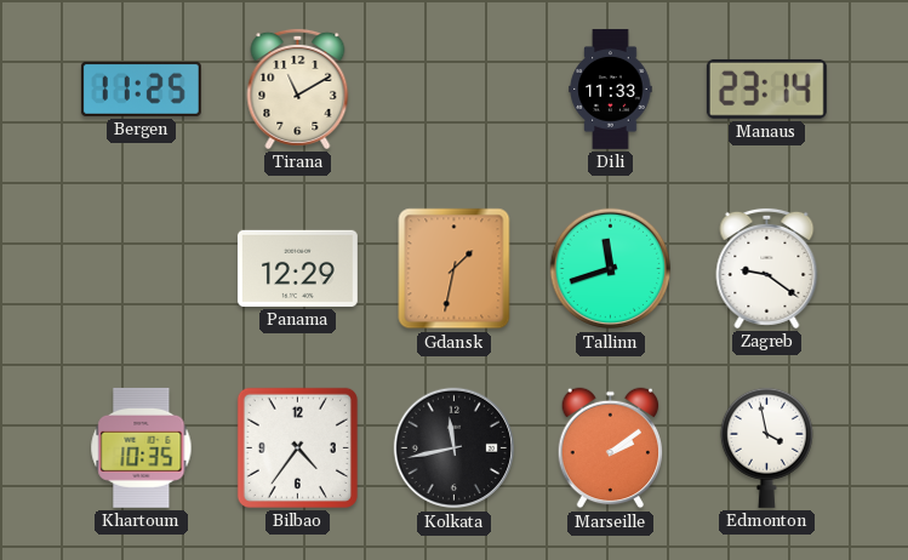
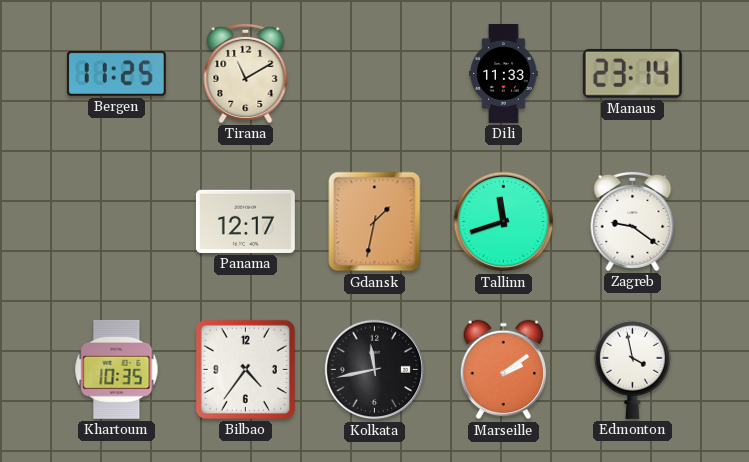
Panama: 12:29 -> 12:17 (245, 221)
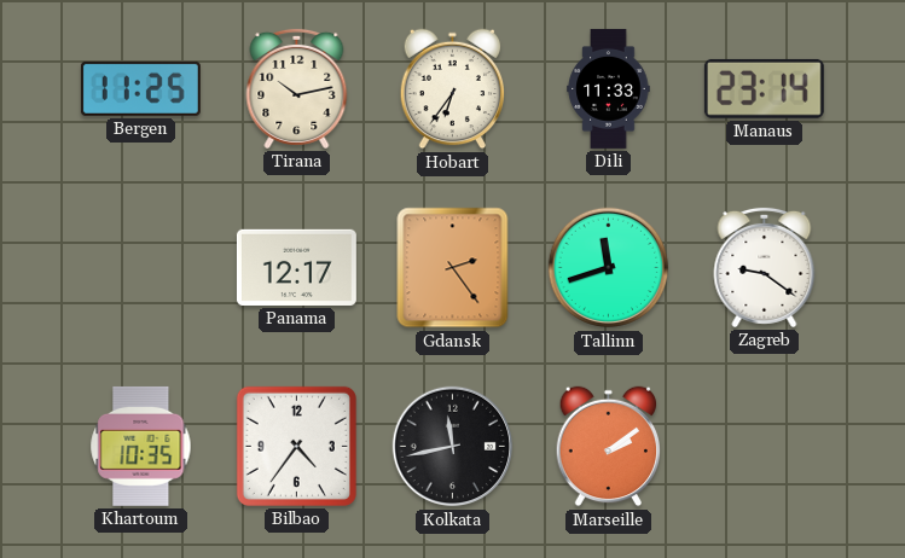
Tirana: 11:10 -> 10:13 (297, 88)
Hobart: none -> 6:36 (453, 89)
Gdansk: 1:32 -> 2:24 (453, 268)
Edmonton: 3:58 -> none (632, 369)
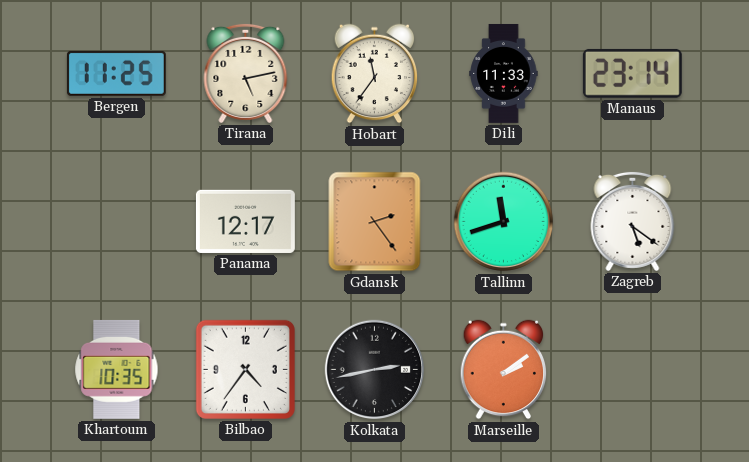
Tirana: 10:13 -> 5:13 (246, 73)
Hobart: 6:36 -> 11:36 (375, 74)
Zagreb: 9:21 -> 5:21 (633, 221)
Kolkata: 11:43 -> 2:43 (375, 370)
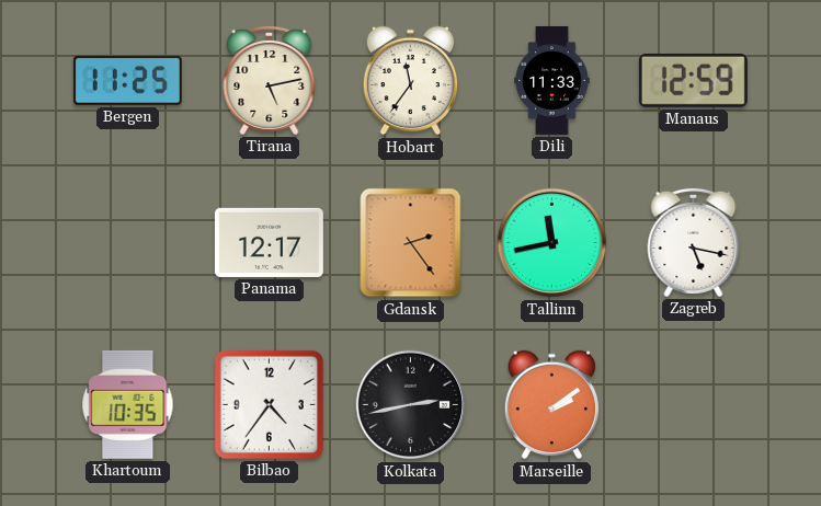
Manaus: 23:14 -> 12:59 (693, 80)
Tallinn: 11:42 -> 11:43 (552, 243)
Zagreb: 5:21 -> 5:17 (694, 242)
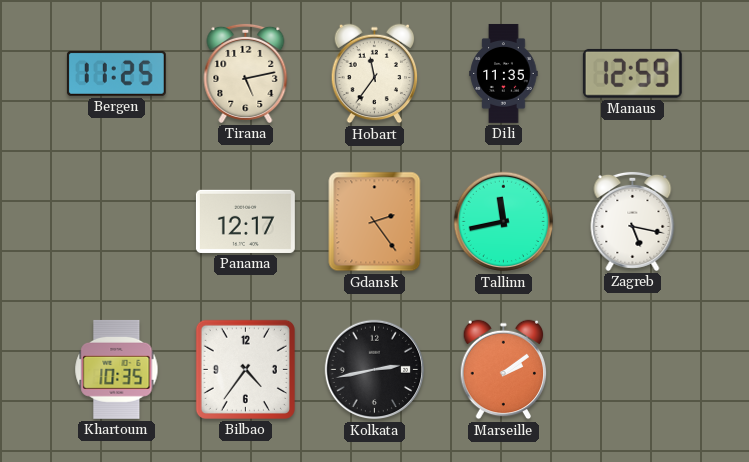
Dili: 11:33 -> 11:35 (504, 73)
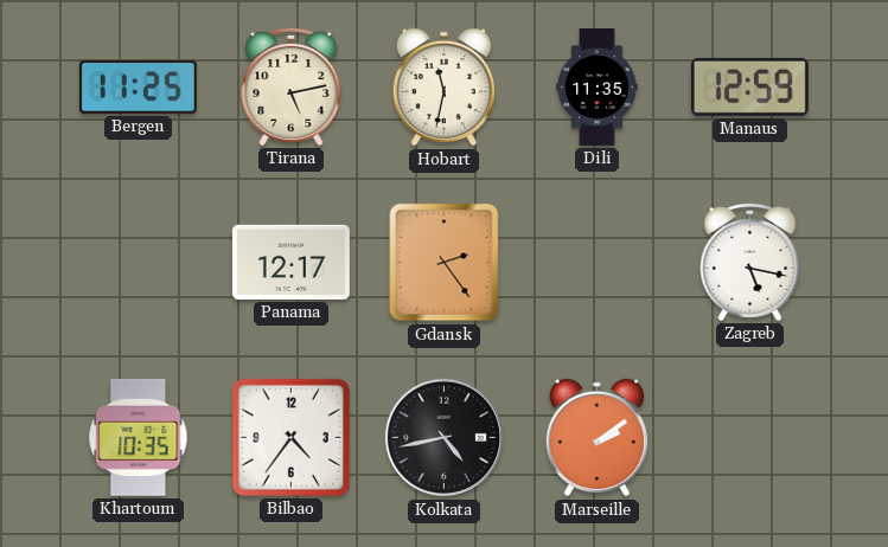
Hobart: 11:36 -> 11:32 (445, 88)
Tallinn: 11:43 -> none (504, 222)
Kolkata: 2:43 -> 4:43 (445, 438)
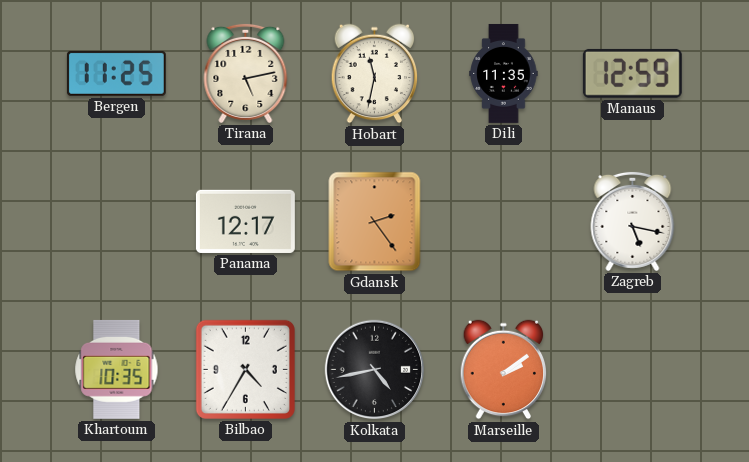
Bilbao: 4:36 -> 4:35 (245, 369)
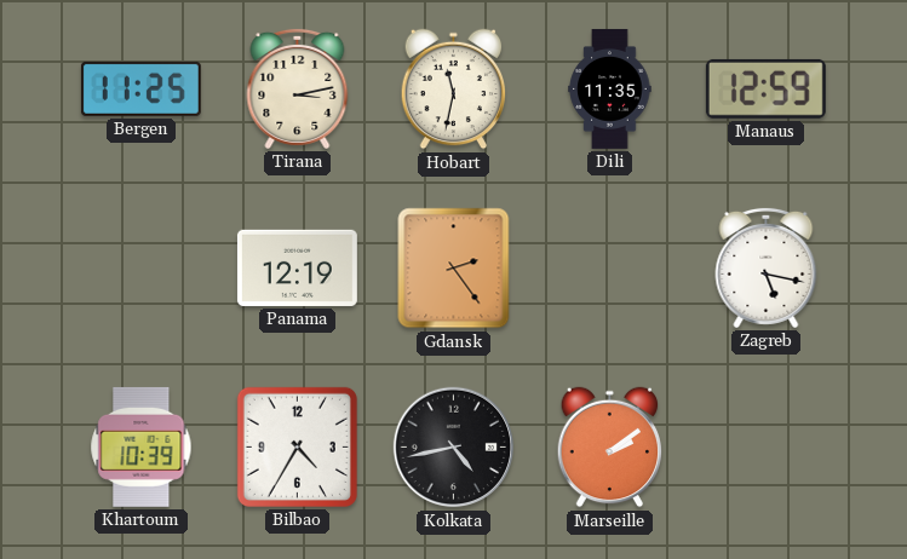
Tirana: 5:13 -> 3:13 (298, 88)
Panama: 12:17 -> 12:19 (297, 267)
Khartoum: 10:35 -> 10:39 (142, 446)
